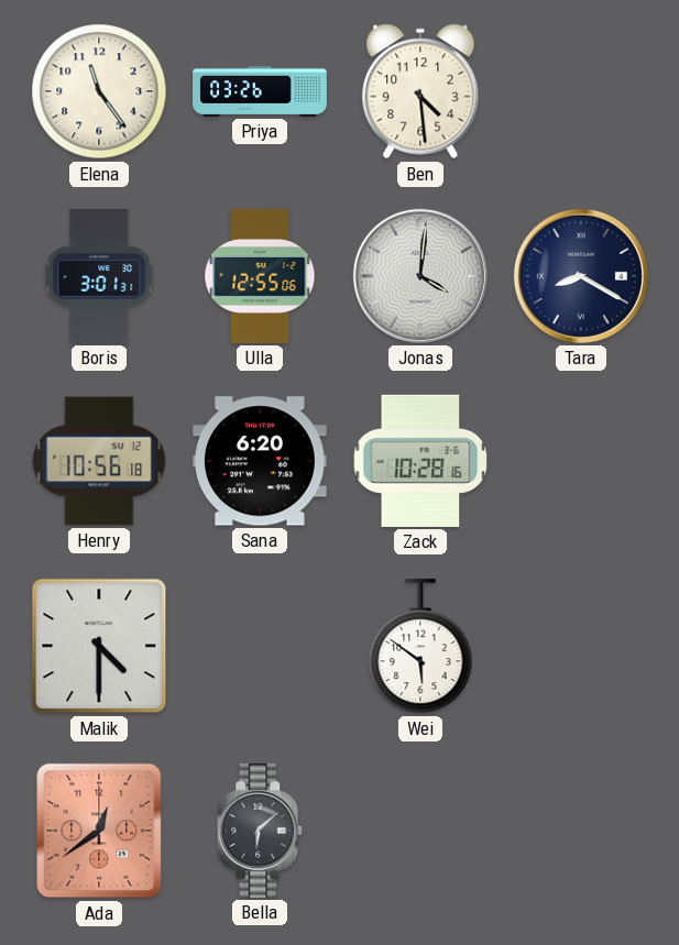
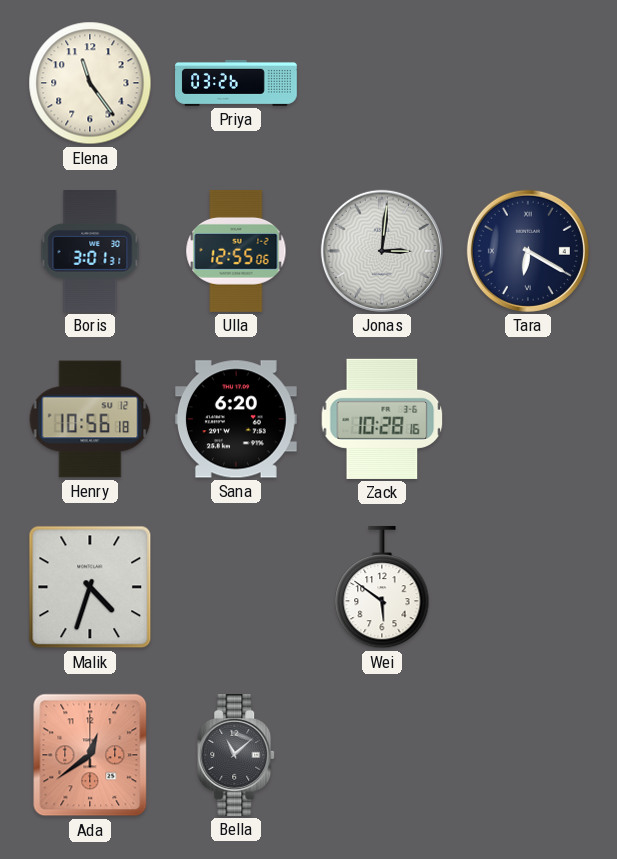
Ben: 4:29 -> none (420, 91)
Jonas: 4:01 -> 3:01 (382, 251)
Tara: 8:20 -> 6:20 (528, 251)
Malik: 4:30 -> 4:33 (90, 587)
Bella: 6:08 -> 11:08 (237, 756)
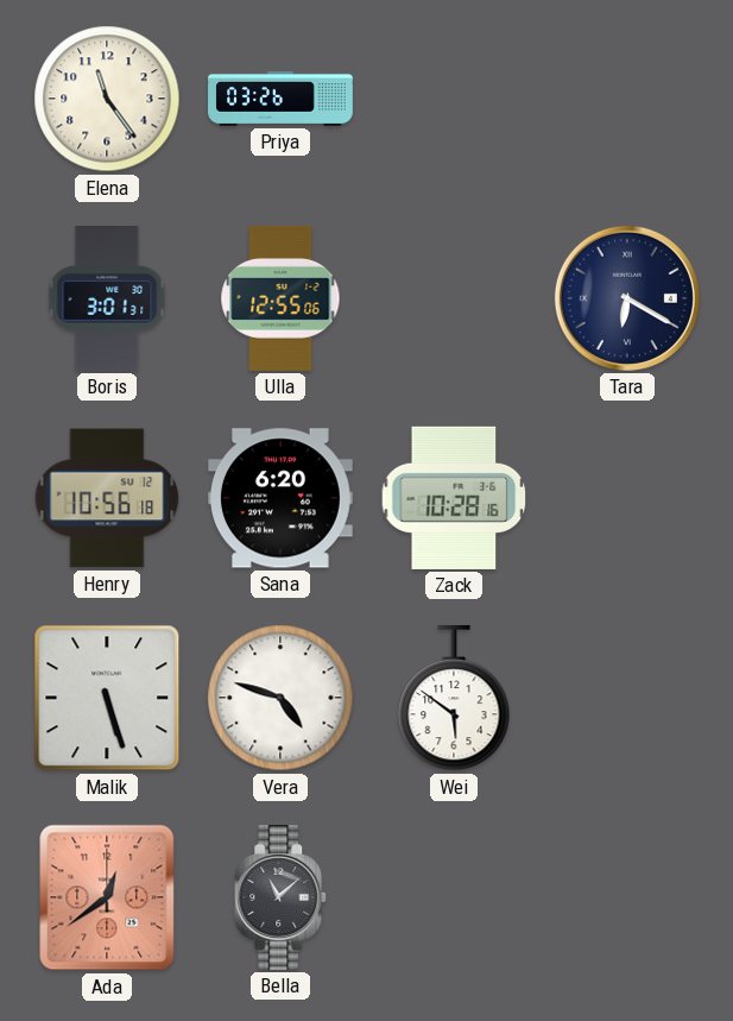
Jonas: 3:01 -> none (382, 251)
Malik: 4:33 -> 5:27 (107, 698)
Vera: none -> 4:48 (280, 698)
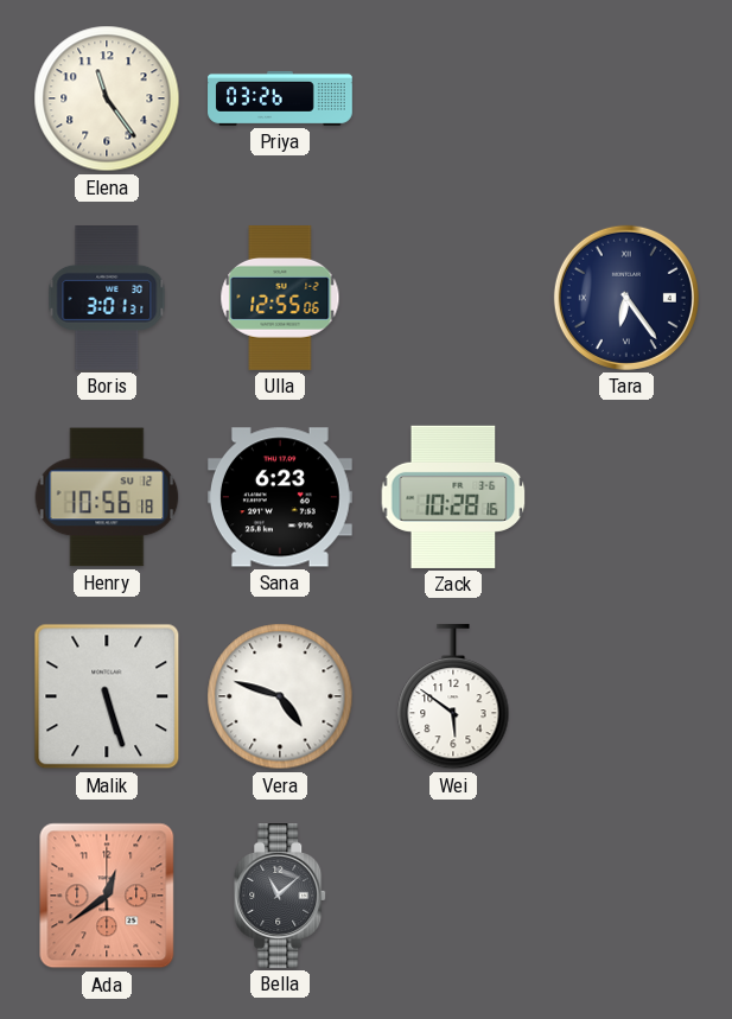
Tara: 6:20 -> 6:24 (626, 298)
Sana: 6:20 -> 6:23 (280, 497)
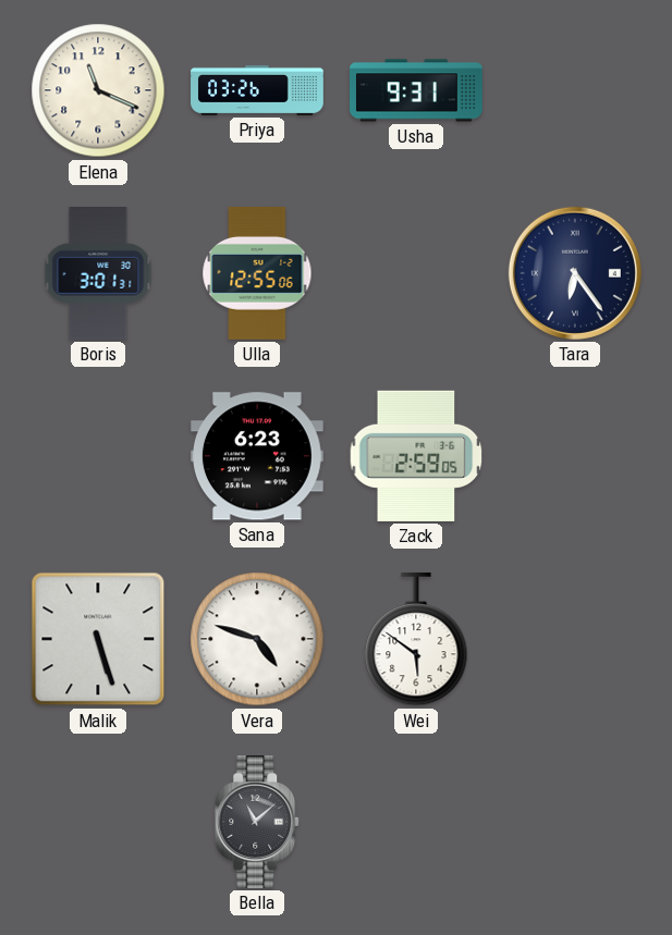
Elena: 11:24 -> 11:19 (98, 90)
Usha: none -> 9:31 (417, 90)
Henry: 10:56 -> none (107, 497)
Zack: 10:28 -> 2:59 (416, 456)
Ada: 12:39 -> none (107, 896)
